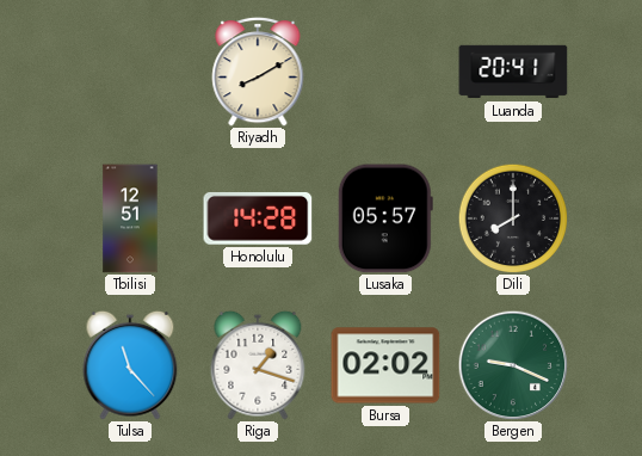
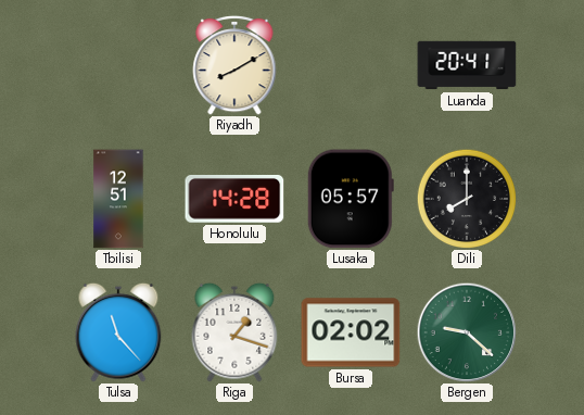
Bergen: 9:19 -> 9:22 (467, 332)
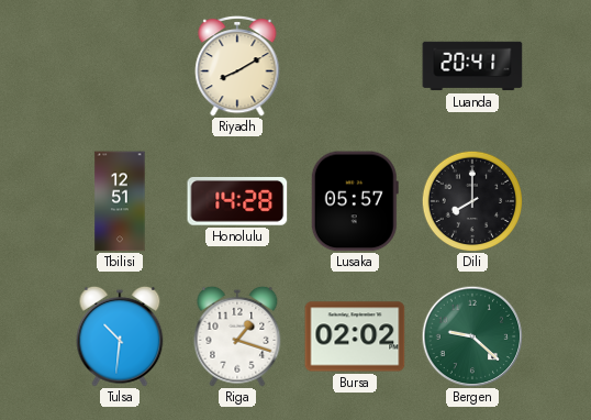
Tulsa: 11:23 -> 10:31 (120, 336)
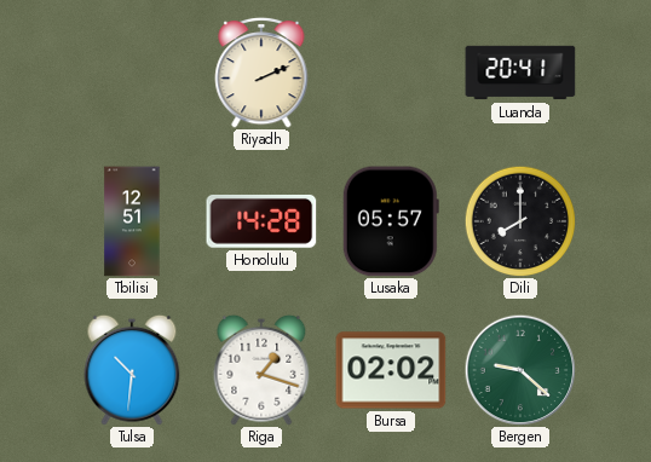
Riyadh: 8:10 -> 2:11 (261, 73)
